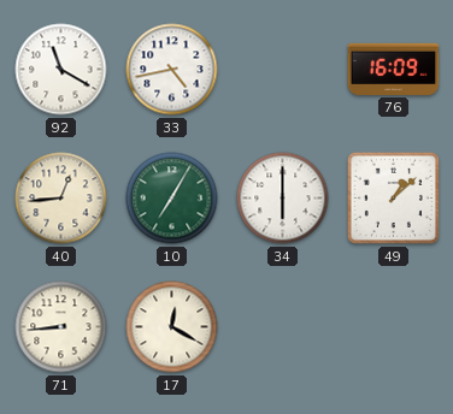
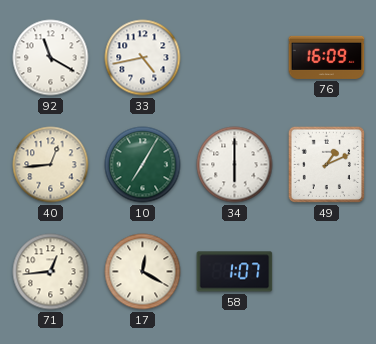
49: 1:08 -> 1:11 (326, 164)
71: 8:44 -> 12:44 (51, 272)
58: none -> 1:07 (235, 272)
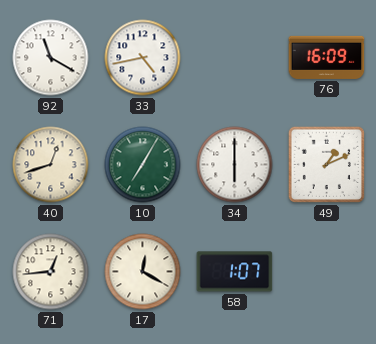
40: 12:44 -> 12:42 (51, 165)
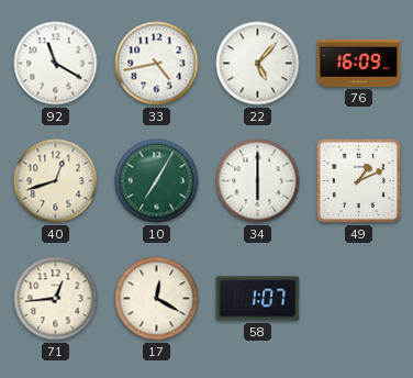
22: none -> 5:07 (258, 64)
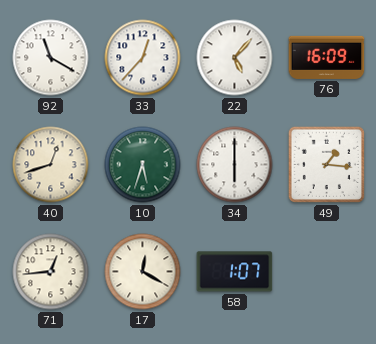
33: 4:43 -> 12:37 (143, 58)
10: 7:05 -> 5:33 (143, 165)
49: 1:11 -> 1:16 (326, 164)
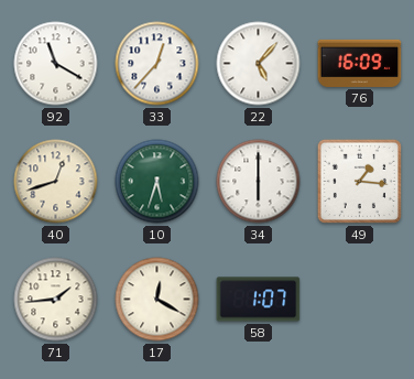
71: 12:44 -> 1:44 (56, 300)
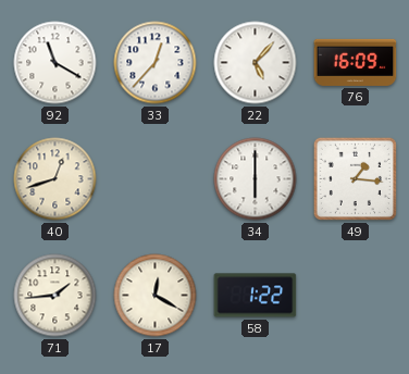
10: 5:33 -> none (157, 182)
58: 1:07 -> 1:22 (256, 296)
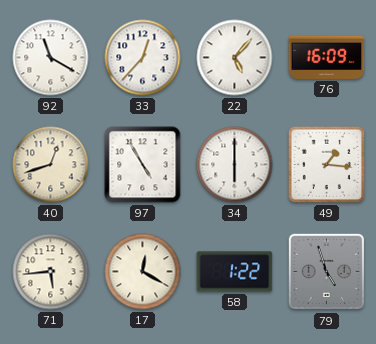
97: none -> 4:55 (143, 165)
71: 1:44 -> 5:44 (51, 272)
79: none -> 4:57 (327, 272)
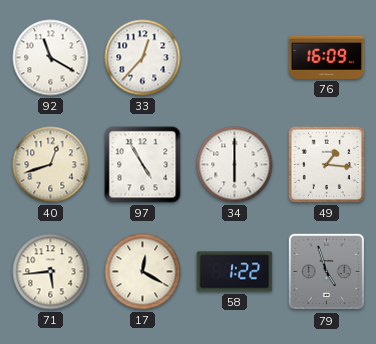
22: 5:07 -> none (235, 58)
